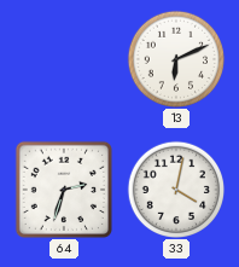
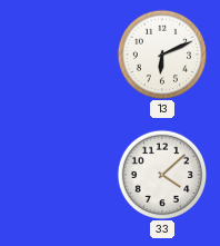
64: 2:33 -> none (63, 188)
33: 4:02 -> 4:08 (161, 174)
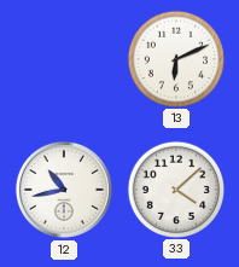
12: none -> 10:43 (64, 190)
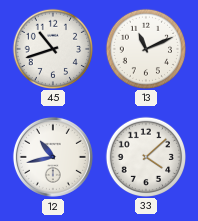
45: none -> 10:42 (52, 48)
13: 6:11 -> 11:11 (145, 48)
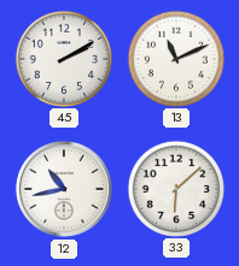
45: 10:42 -> 2:10 (63, 58)
33: 4:08 -> 6:08 (175, 188)
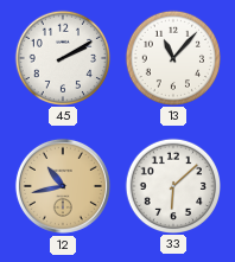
13: 11:11 -> 11:07 (172, 57)
12 dial: white -> champagne (63, 186)
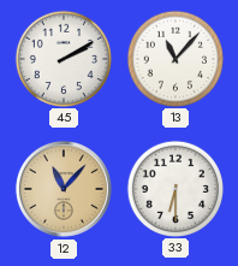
12: 10:43 -> 11:07 (64, 189)
33: 6:08 -> 6:30 (174, 188)
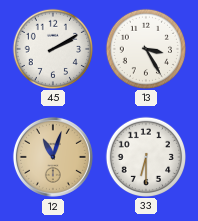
13: 11:07 -> 3:25 (145, 48)
12: 11:07 -> 11:03 (53, 157)
